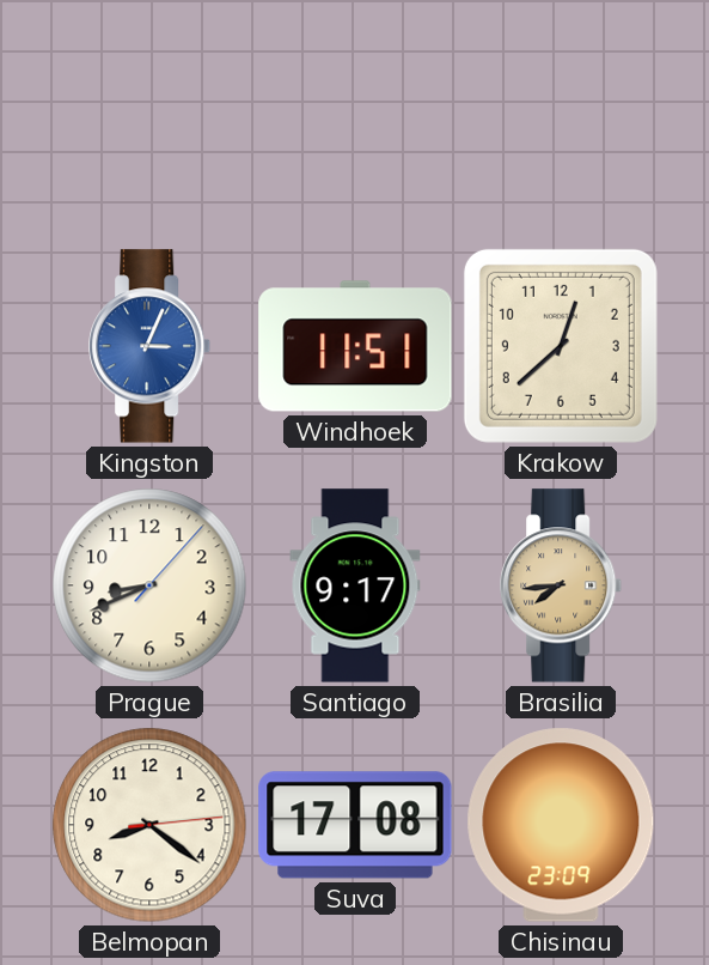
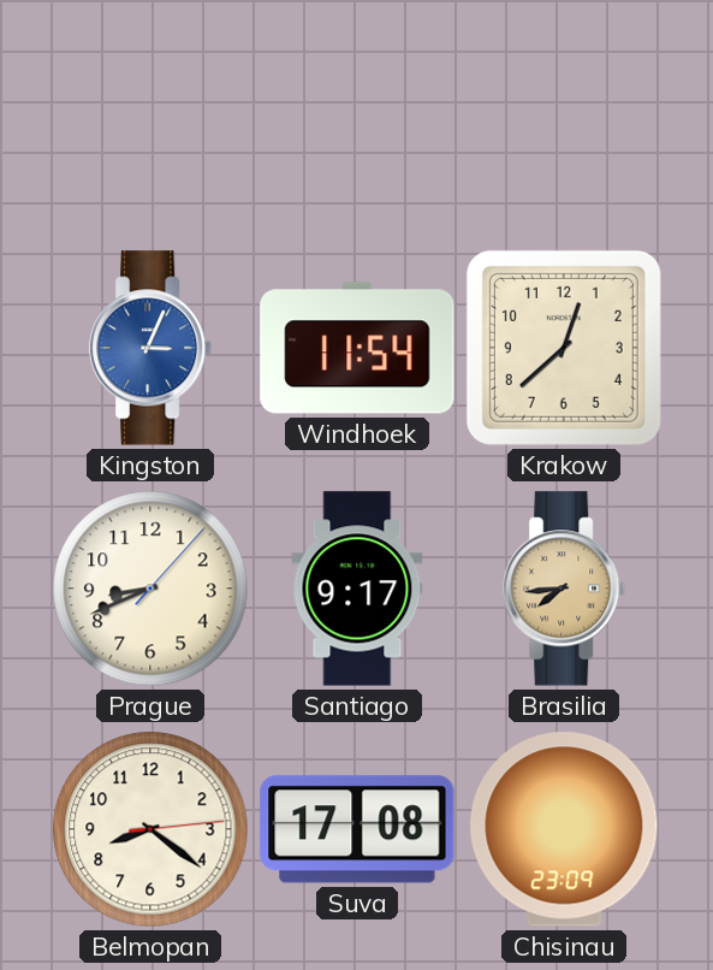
Windhoek: 11:51 -> 11:54 (357, 348)
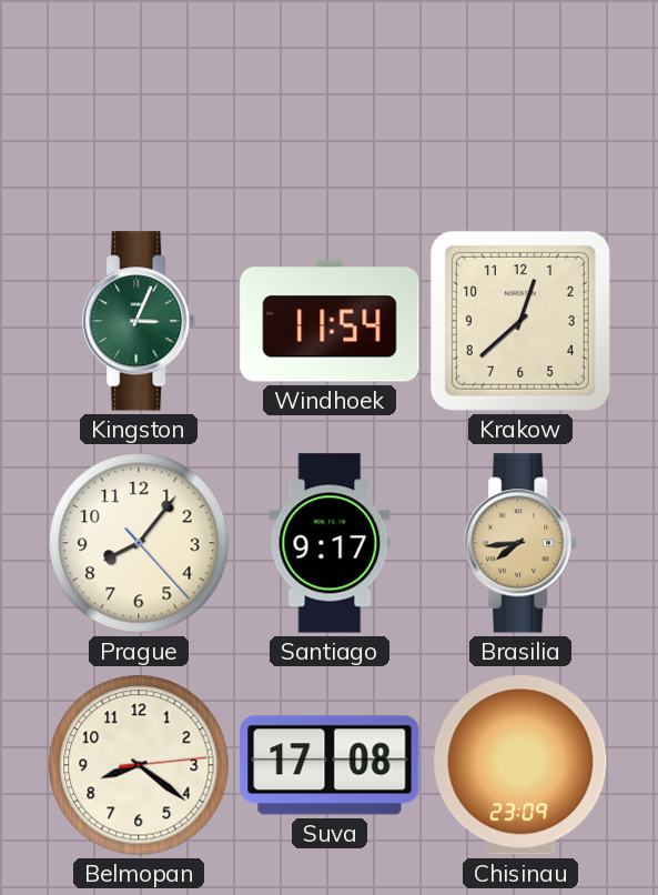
Kingston dial: blue -> green (140, 321)
Prague: 8:41 -> 8:06 (139, 543)
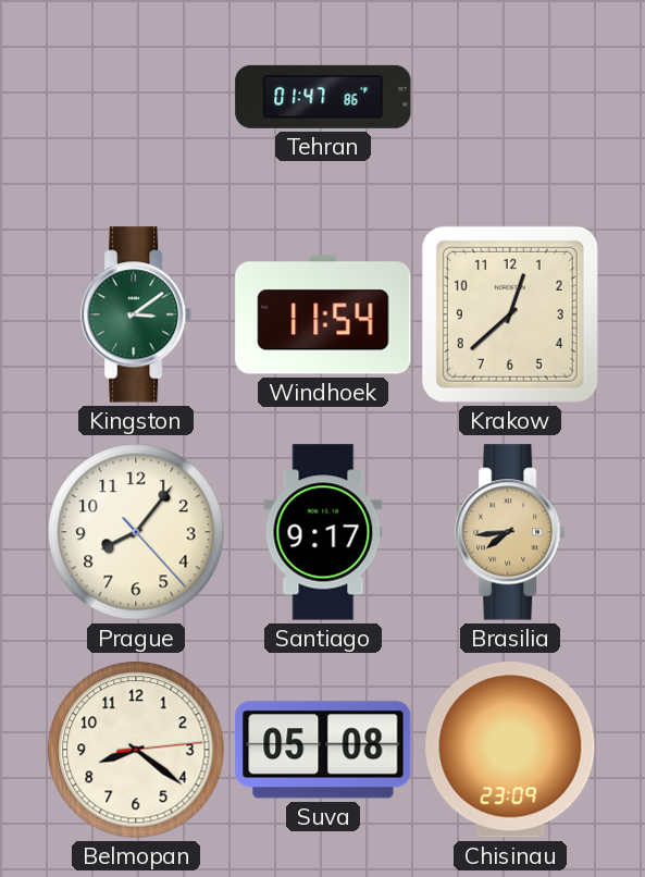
Tehran: none -> 01:47 (323, 97)
Kingston: 3:04 -> 3:09 (137, 314)
Suva: 17:08 -> 05:08 (323, 750)
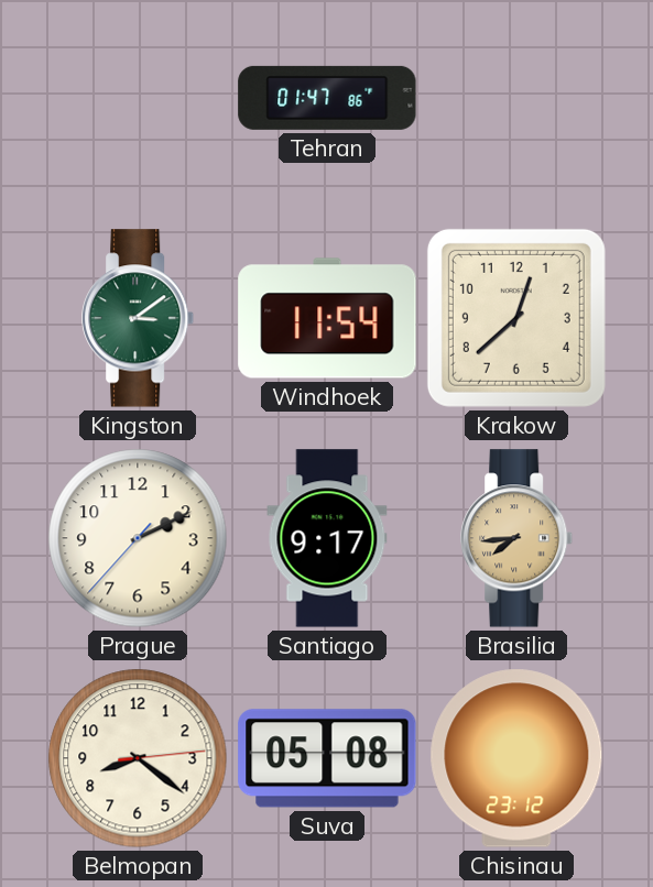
Prague: 8:06 -> 2:10 (138, 538)
Chisinau: 23:09 -> 23:12 (516, 758)
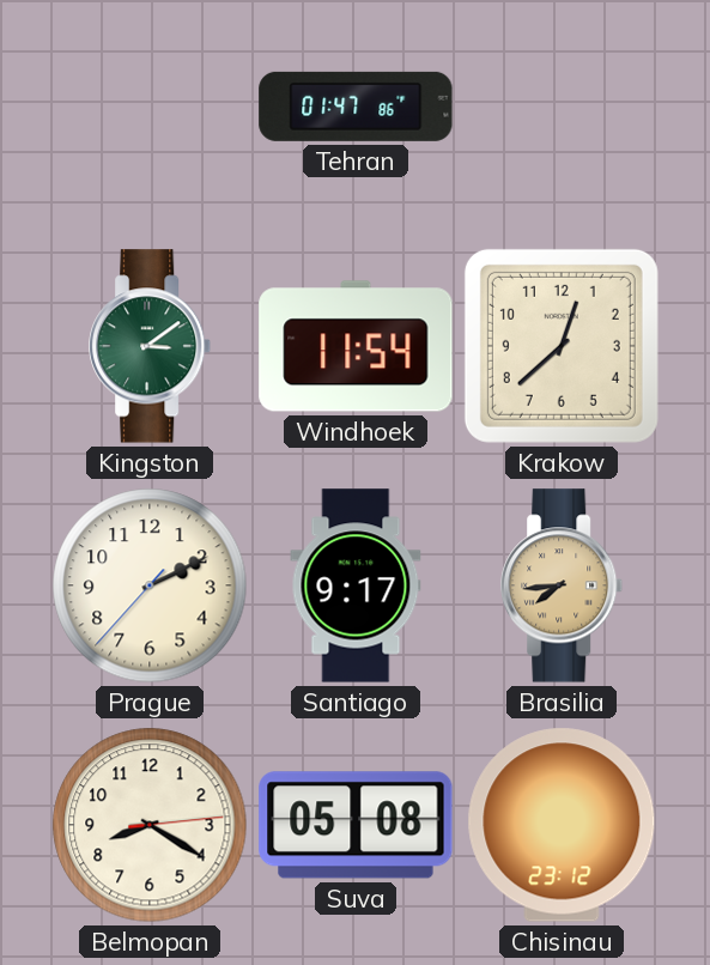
Belmopan: 8:21 -> 8:20 (150, 825)
